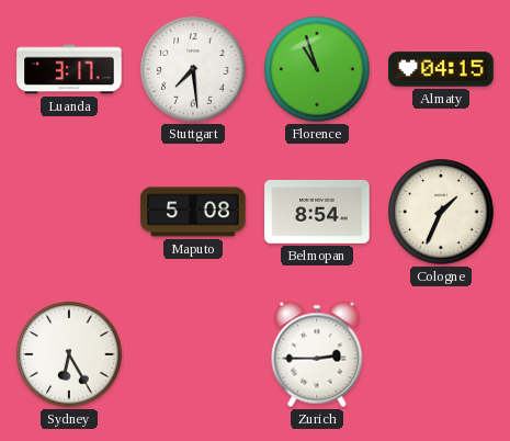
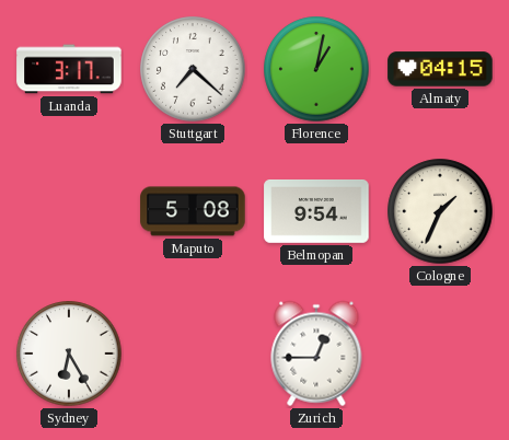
Stuttgart: 7:29 -> 7:22 (193, 69)
Florence: 10:57 -> 1:02 (316, 69)
Belmopan: 8:54 -> 9:54 (316, 211)
Zurich: 2:45 -> 12:45 (316, 354)
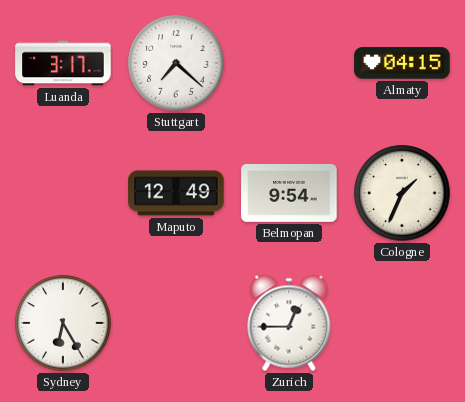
Florence: 1:02 -> none (316, 69)
Maputo: 5:08 -> 12:49 (176, 193)
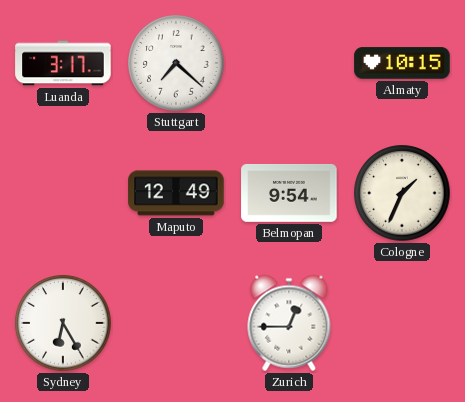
Almaty: 04:15 -> 10:15 (402, 63)
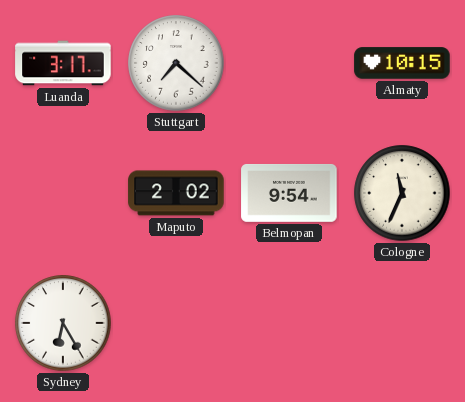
Maputo: 12:49 -> 2:02 (176, 193)
Cologne: 1:34 -> 11:34 (402, 193)
Zurich: 12:45 -> none (289, 323)
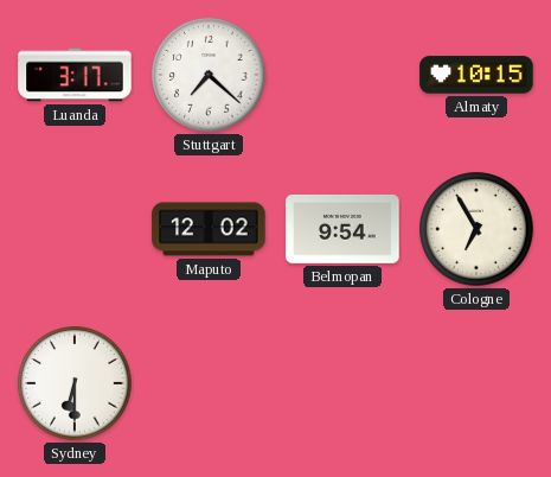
Maputo: 2:02 -> 12:02 (209, 229)
Cologne: 11:34 -> 6:55 (476, 229)
Sydney: 6:25 -> 6:30 (75, 383)
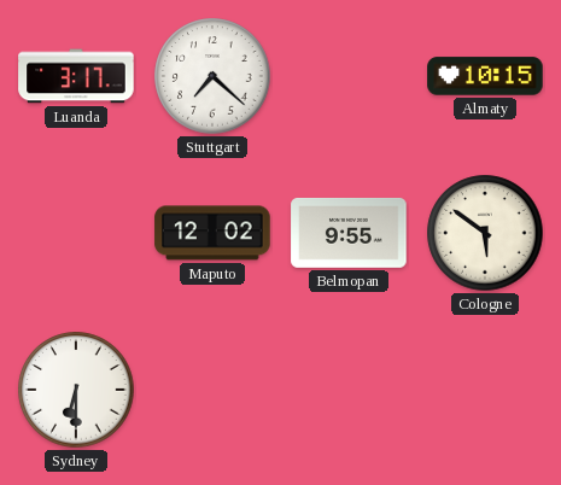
Belmopan: 9:54 -> 9:55 (349, 233)
Cologne: 6:55 -> 5:51 (485, 233)
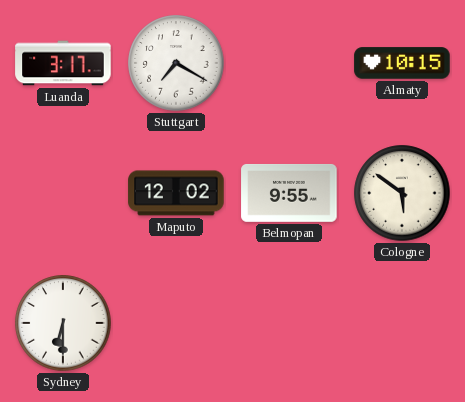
Stuttgart: 7:22 -> 7:20 (176, 63)
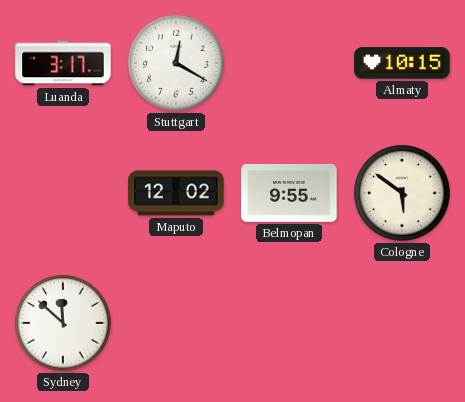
Stuttgart: 7:20 -> 12:20 (176, 63)
Sydney: 6:30 -> 11:52 (63, 323)
